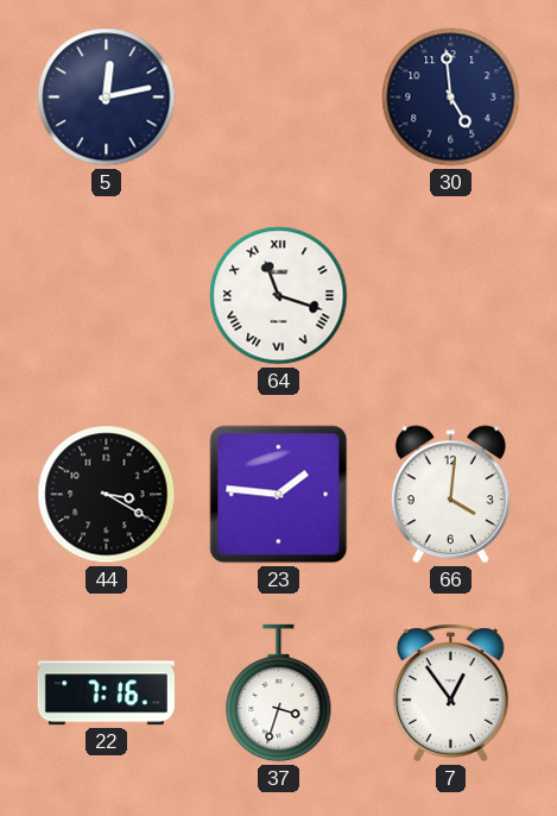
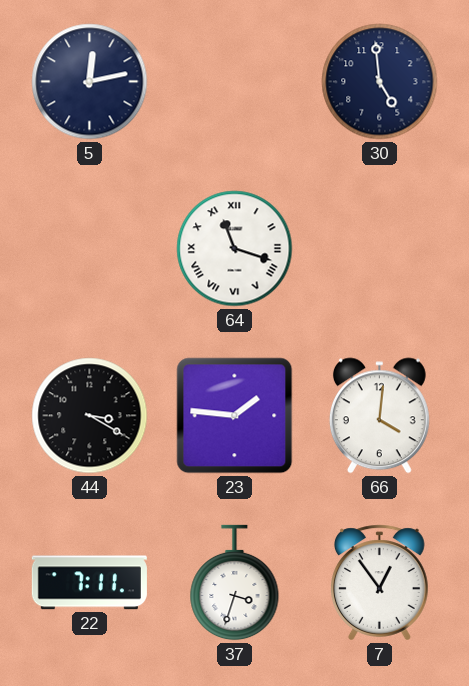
22: 7:16 -> 7:11 (89, 583)
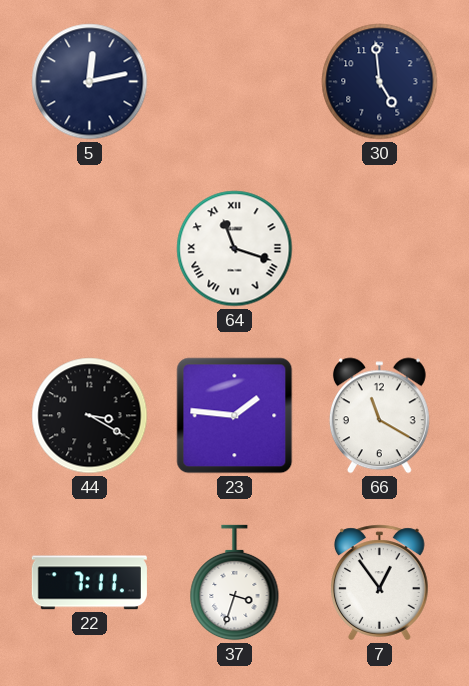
66: 4:01 -> 11:20 (379, 416)
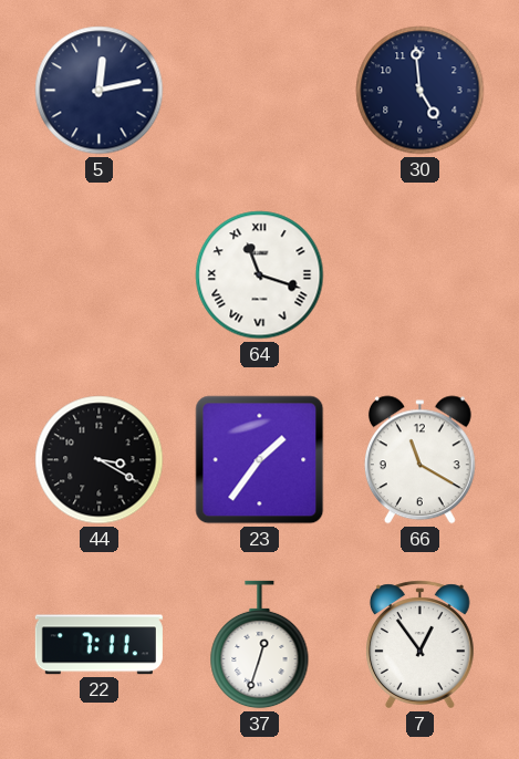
23: 1:46 -> 1:36 (260, 460)
37: 3:33 -> 12:33 (260, 645)
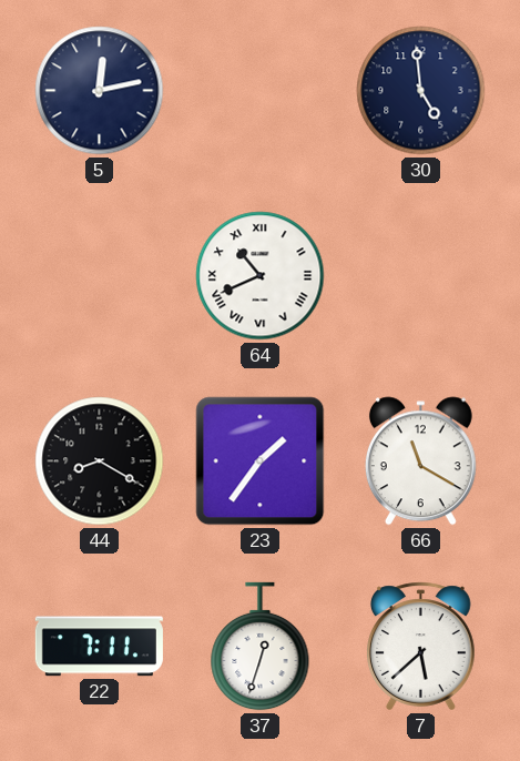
64: 11:18 -> 10:41 (261, 276)
44: 3:20 -> 8:20 (100, 461)
7: 12:54 -> 5:38 (421, 647)
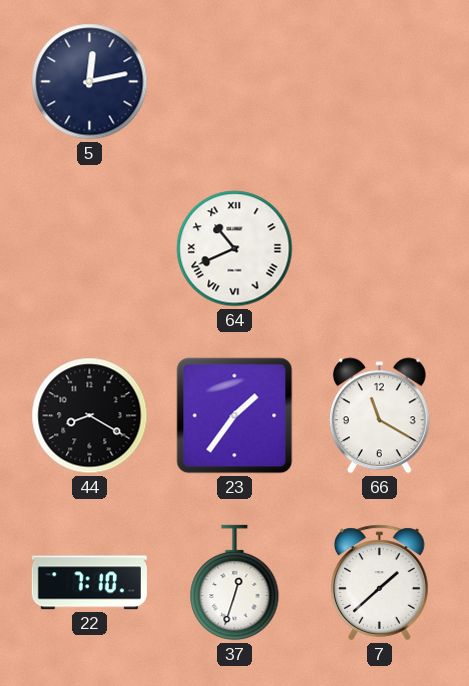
30: 4:59 -> none (421, 91)
22: 7:11 -> 7:10 (89, 583)
7: 5:38 -> 1:38 (380, 583)
